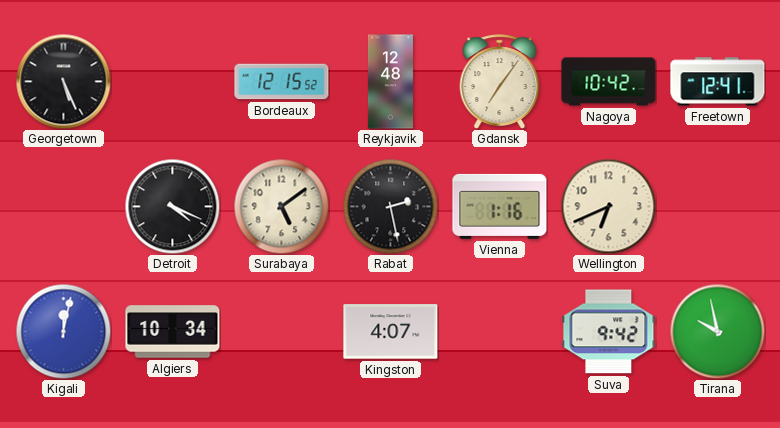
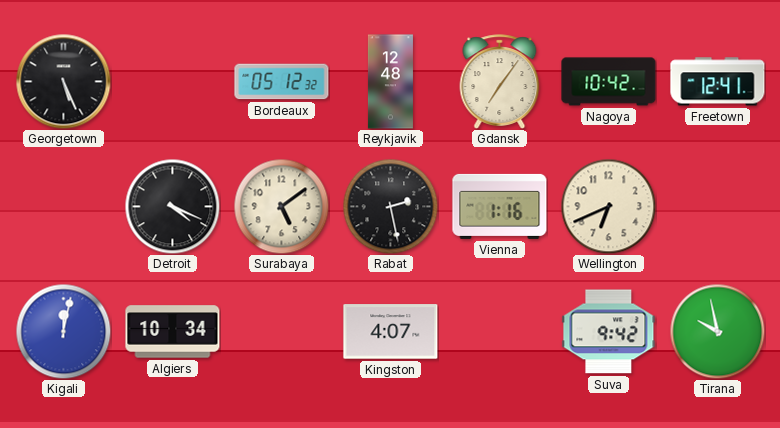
Bordeaux: 12:15 -> 05:12 (282, 82)
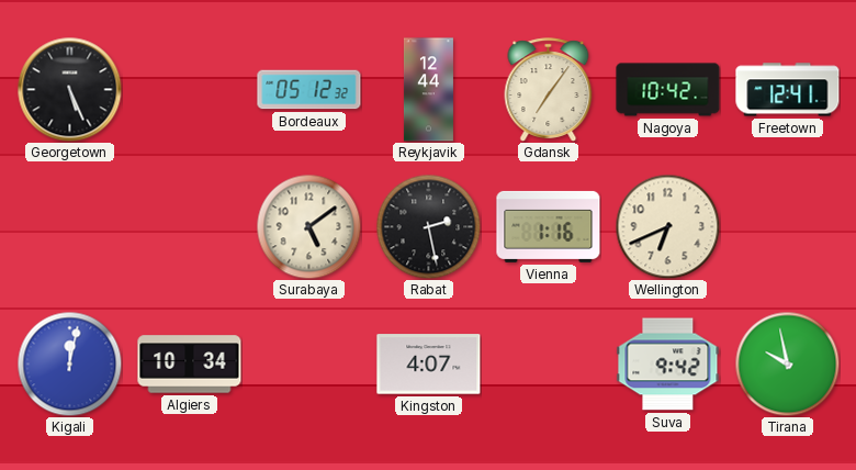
Reykjavik: 12:48 -> 12:44 (428, 90)
Detroit: 4:19 -> none (172, 206)
